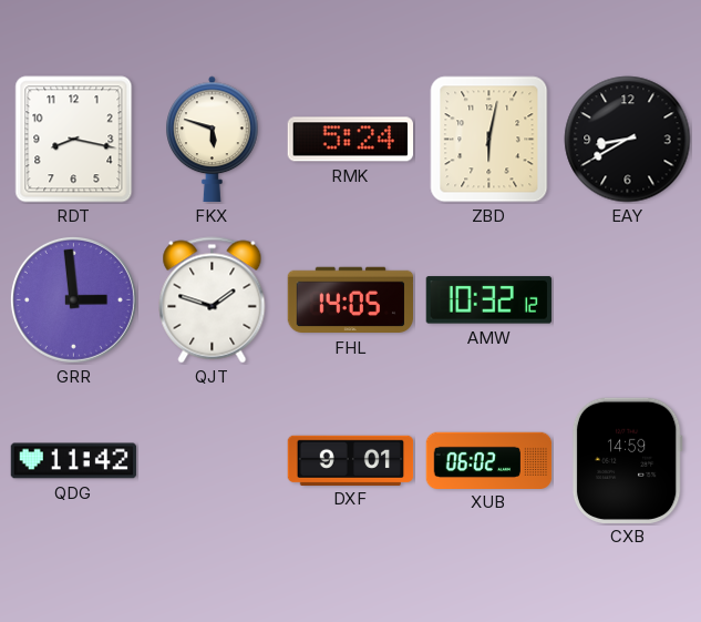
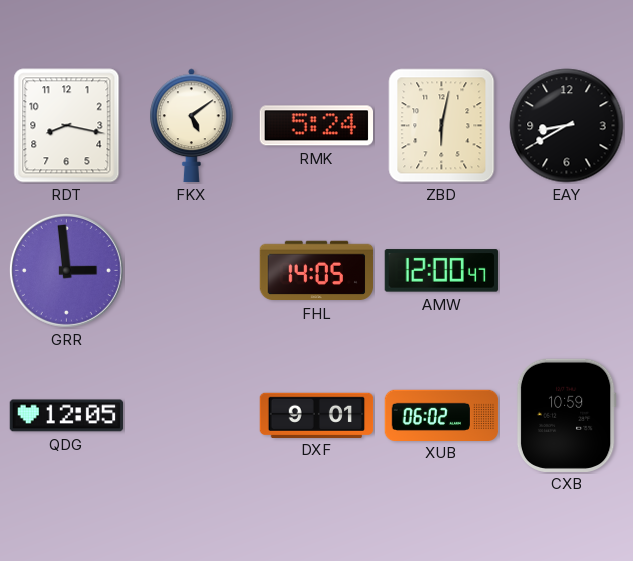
FKX: 5:48 -> 5:09 (192, 126)
QJT: 1:48 -> none (213, 300)
AMW: 10:32 -> 12:00 (441, 271)
QDG: 11:42 -> 12:05 (67, 416)
CXB: 14:59 -> 10:59 (566, 415)
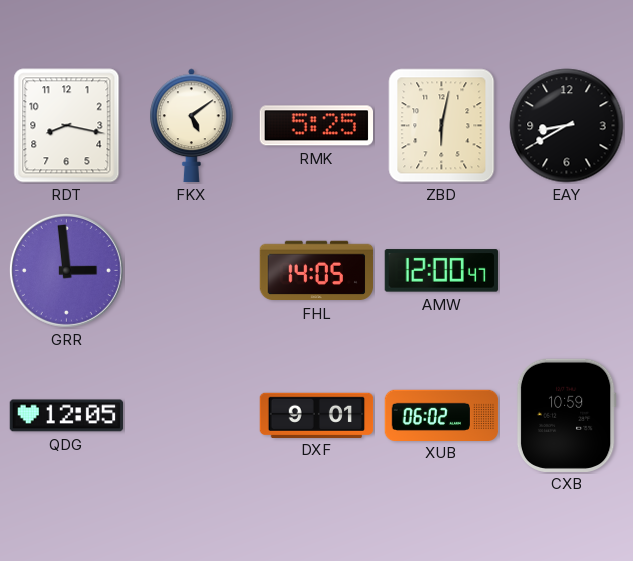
RMK: 5:24 -> 5:25 (316, 126)
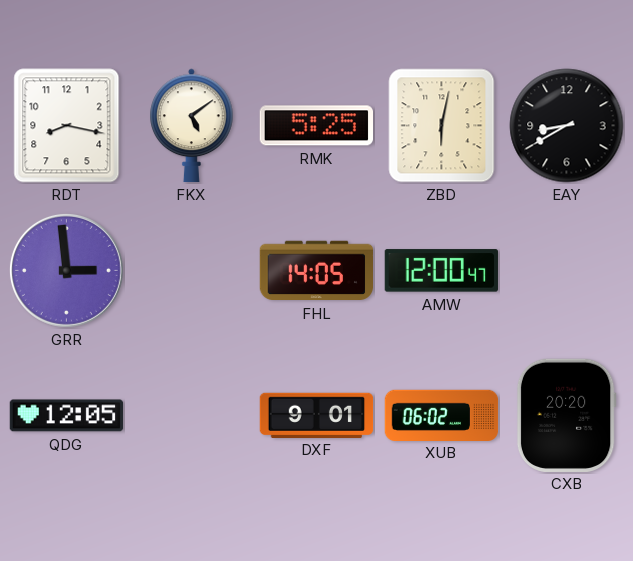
CXB: 10:59 -> 20:20 (566, 415)
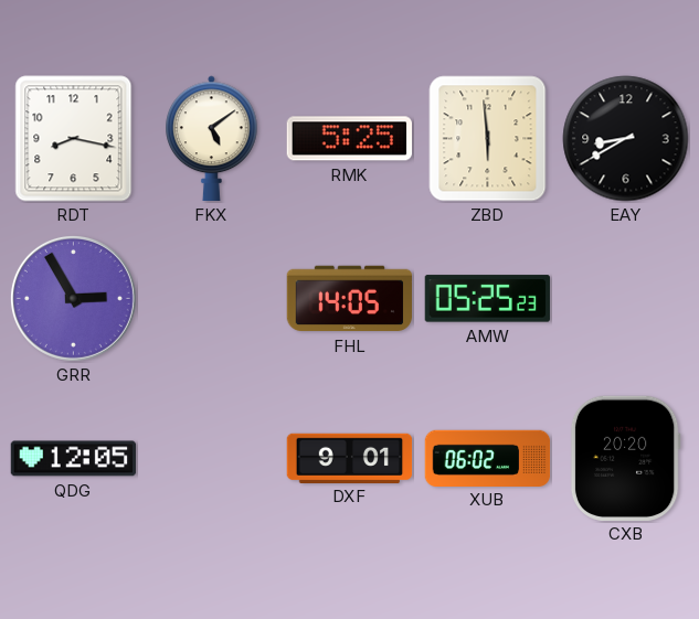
ZBD: 6:02 -> 5:59 (488, 139)
GRR: 2:59 -> 2:55 (73, 298)
AMW: 12:00 -> 05:25 (487, 299)
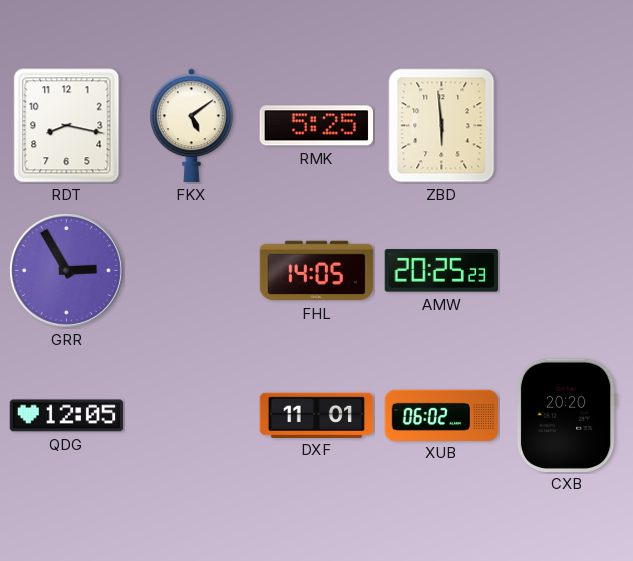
EAY: 8:40 -> none (626, 139)
AMW: 05:25 -> 20:25 (441, 271)
DXF: 9:01 -> 11:01 (317, 415)
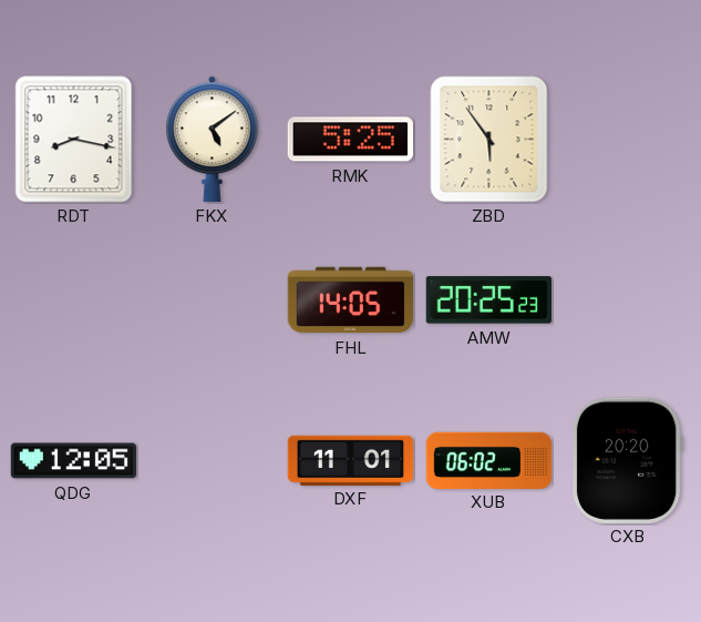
ZBD: 5:59 -> 5:54 (489, 140)
GRR: 2:55 -> none (66, 270)
